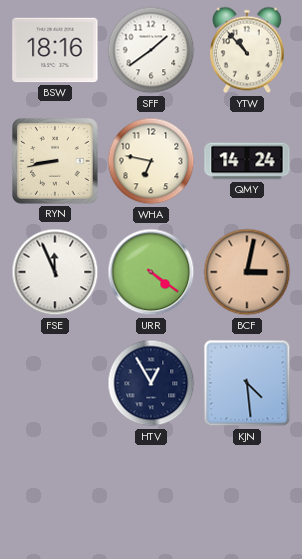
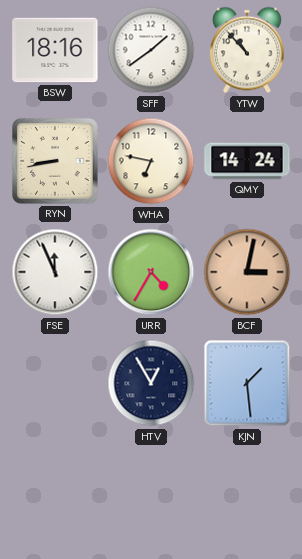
URR: 4:21 -> 4:35 (151, 272)
KJN: 4:29 -> 1:29 (247, 383)
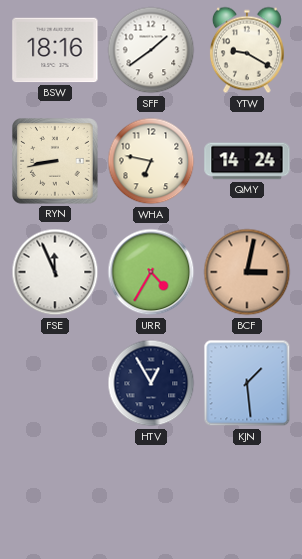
YTW: 10:53 -> 9:20 (247, 50)
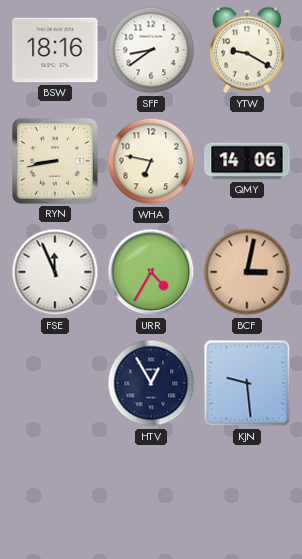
SFF: 1:39 -> 8:39 (151, 50)
QMY: 14:24 -> 14:06 (247, 161)
KJN: 1:29 -> 9:29 (247, 383)
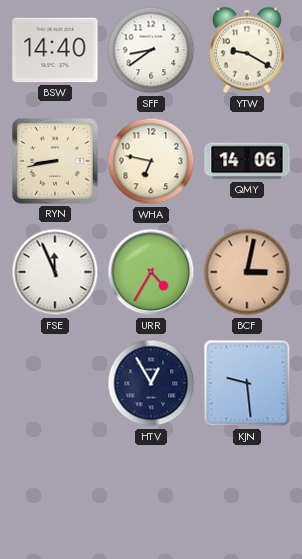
BSW: 18:16 -> 14:40 (55, 50)
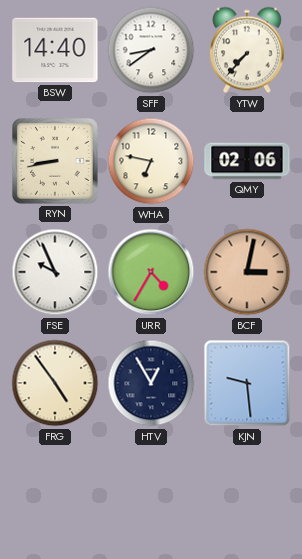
YTW: 9:20 -> 7:37 (247, 50)
QMY: 14:06 -> 02:06 (247, 161)
FSE: 11:56 -> 9:56 (55, 272)
FRG: none -> 4:54 (55, 383)
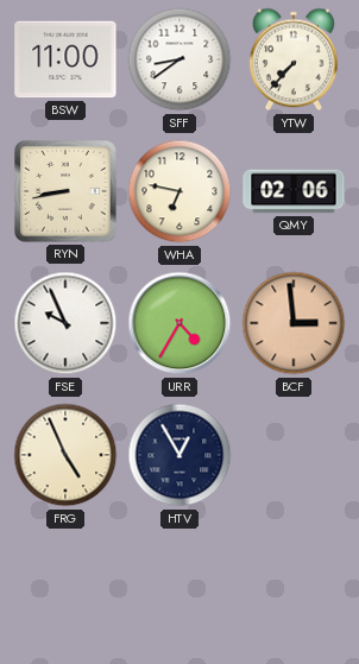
BSW: 14:40 -> 11:00 (65, 59)
BCF: 3:02 -> 2:59 (294, 323)
FRG: 4:54 -> 4:56 (65, 455)
KJN: 9:29 -> none (247, 383)
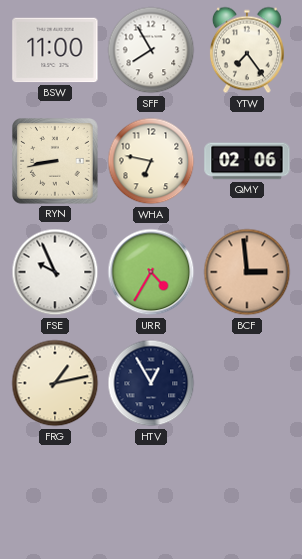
SFF: 8:39 -> 7:55 (151, 50)
YTW: 7:37 -> 7:24 (247, 50)
FRG: 4:56 -> 1:13 (55, 383)
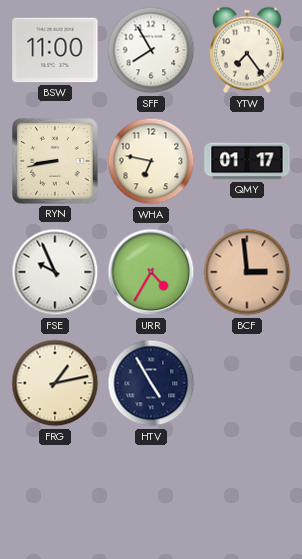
QMY: 02:06 -> 01:17 (247, 161)
HTV: 12:55 -> 4:55 (151, 383)
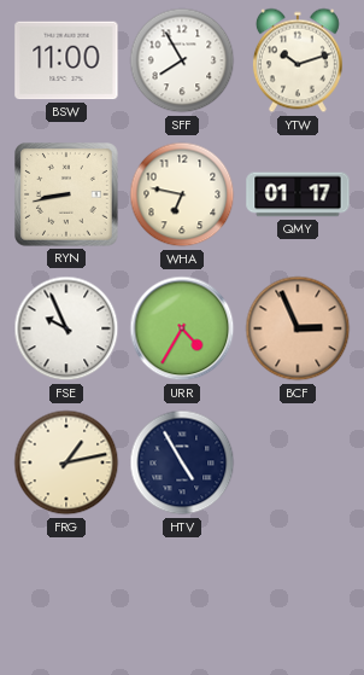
YTW: 7:24 -> 10:12 (298, 60)
BCF: 2:59 -> 2:56 (298, 328)
